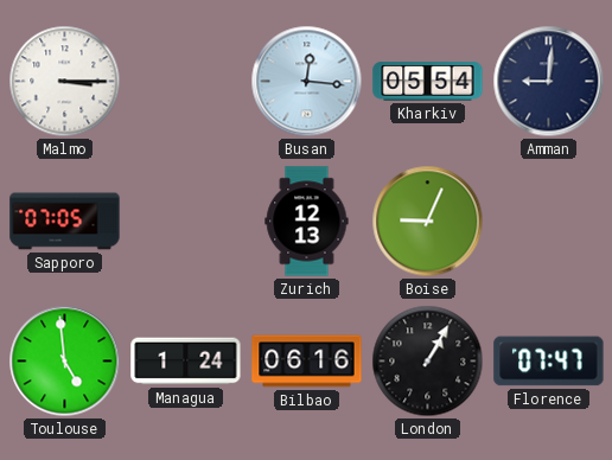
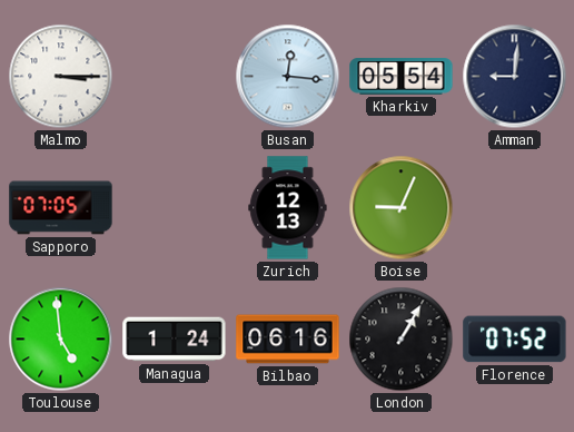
Florence: 07:47 -> 07:52 (515, 340)
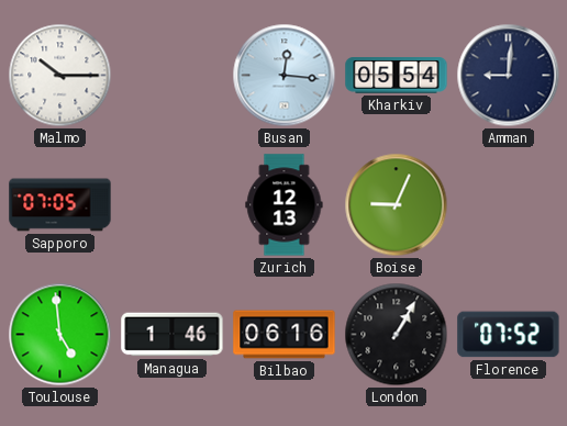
Malmo: 3:15 -> 10:15 (60, 76)
Managua: 1:24 -> 1:46 (173, 335)
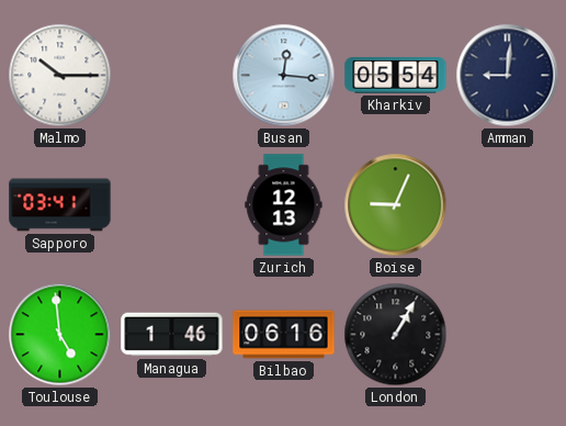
Sapporo: 07:05 -> 03:41 (60, 205)
Florence: 07:52 -> none (509, 335)
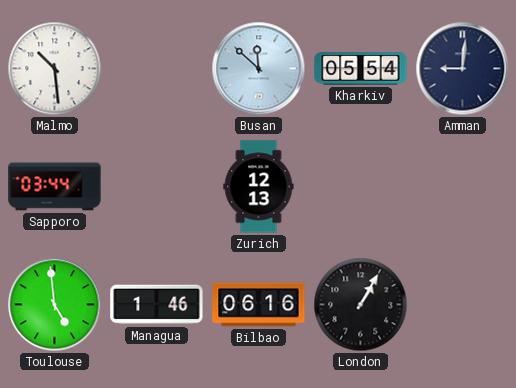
Malmo: 10:15 -> 10:29 (55, 69)
Busan: 12:16 -> 11:52 (259, 69)
Sapporo: 03:41 -> 03:44 (55, 187)
Boise: 9:04 -> none (396, 205)
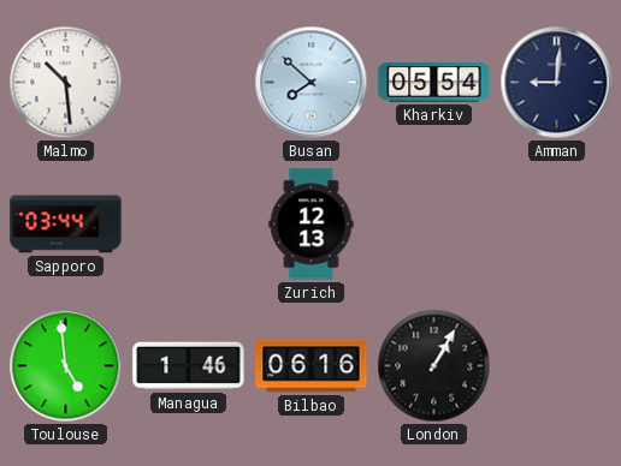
Busan: 11:52 -> 7:52 (312, 83)
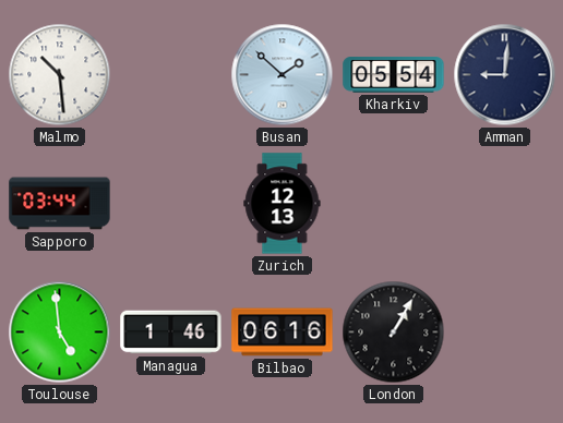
Busan: 7:52 -> 1:52 (283, 75)
